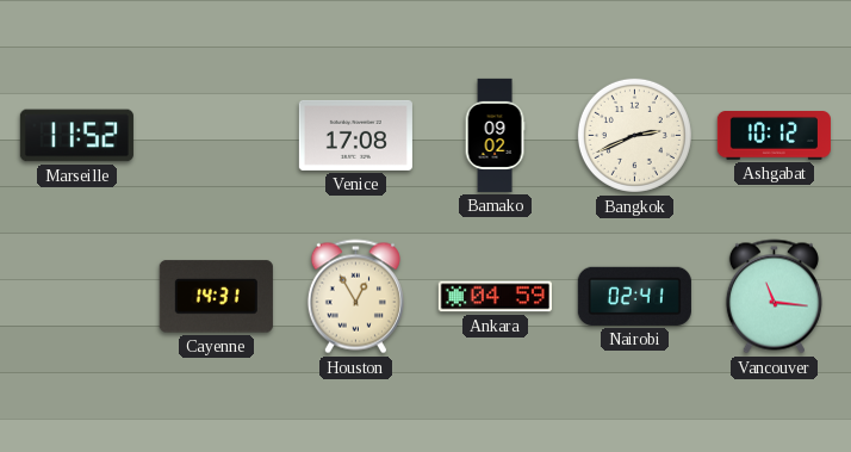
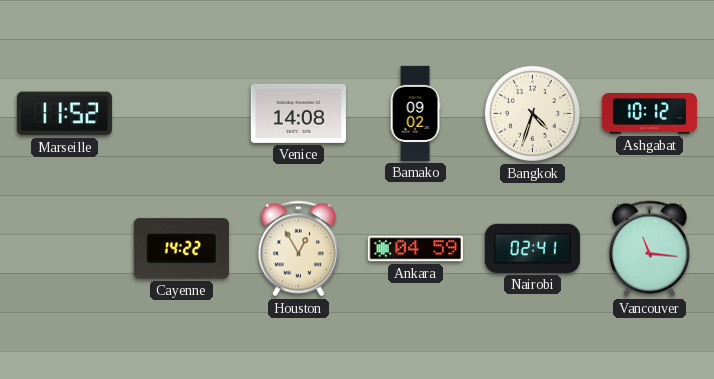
Venice: 17:08 -> 14:08 (298, 113)
Bangkok: 2:41 -> 4:33 (532, 113)
Cayenne: 14:31 -> 14:22 (181, 249)
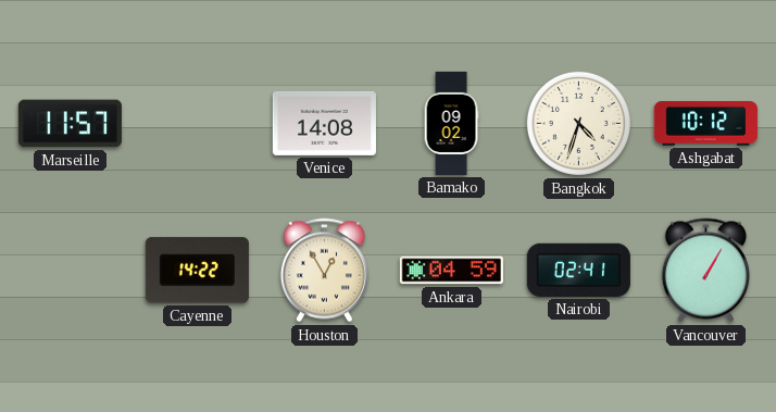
Marseille: 11:52 -> 11:57 (70, 124)
Vancouver: 11:16 -> 1:05 (705, 271)
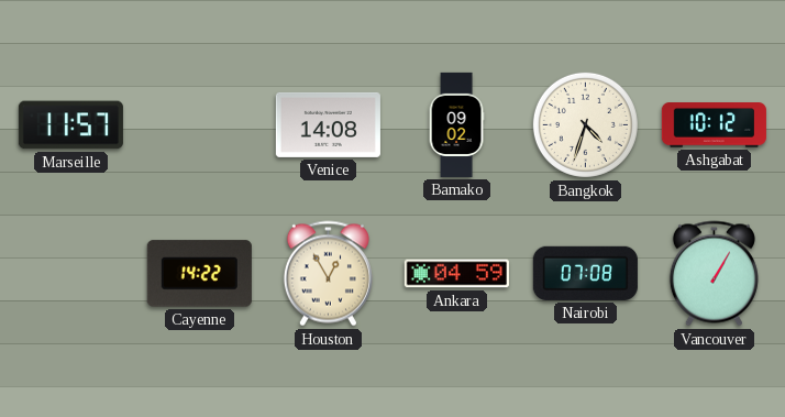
Nairobi: 02:41 -> 07:08 (585, 273)
